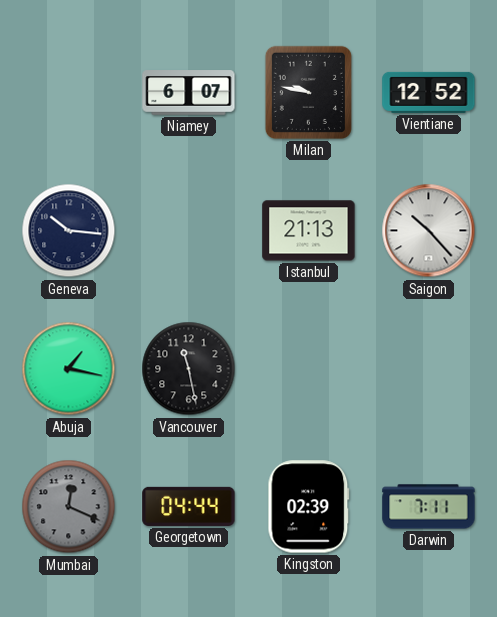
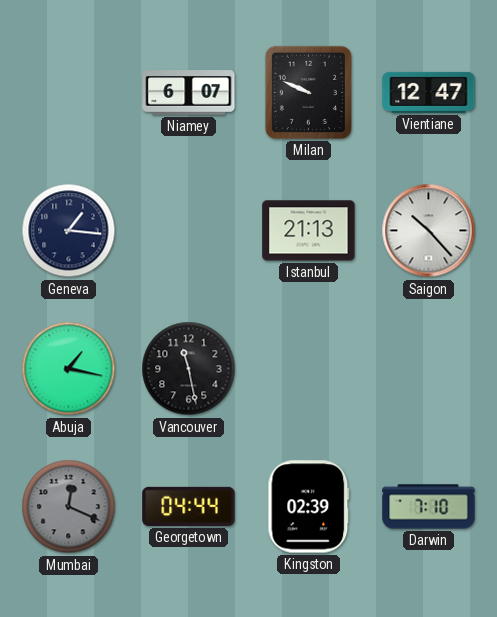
Milan: 9:47 -> 9:49 (308, 92)
Vientiane: 12:52 -> 12:47 (429, 92)
Geneva: 10:16 -> 1:16 (69, 231)
Darwin: 7:11 -> 7:10 (429, 507)
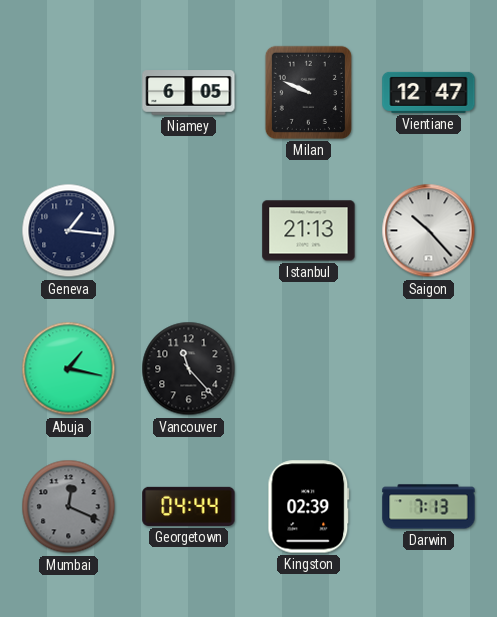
Niamey: 6:07 -> 6:05 (189, 93)
Vancouver: 11:28 -> 11:23 (189, 369)
Darwin: 7:10 -> 7:13 (429, 507)
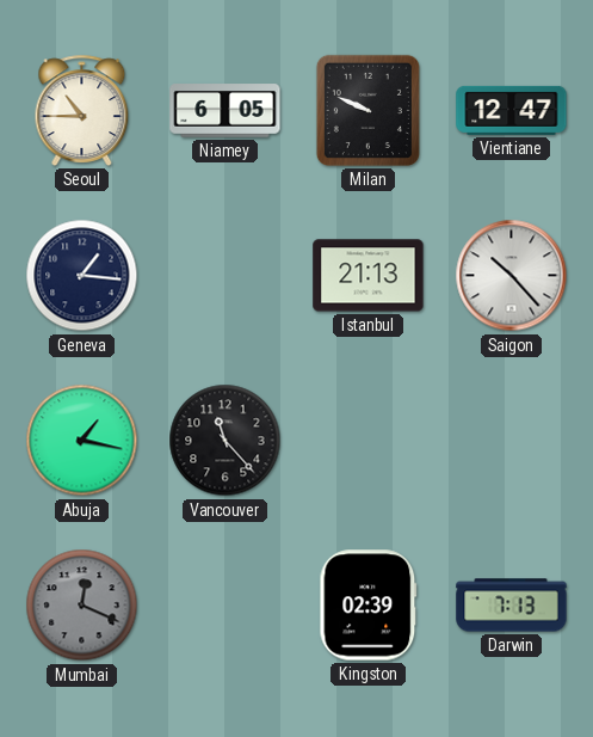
Seoul: none -> 10:45 (82, 110)
Georgetown: 04:44 -> none (189, 506)
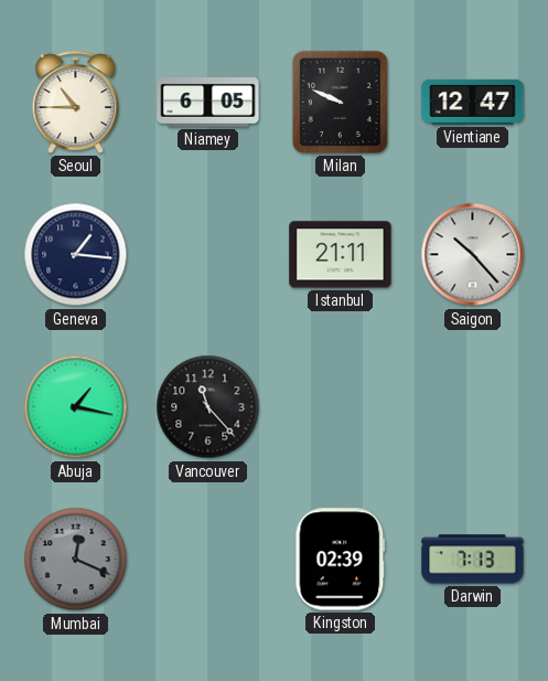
Istanbul: 21:13 -> 21:11 (341, 255)
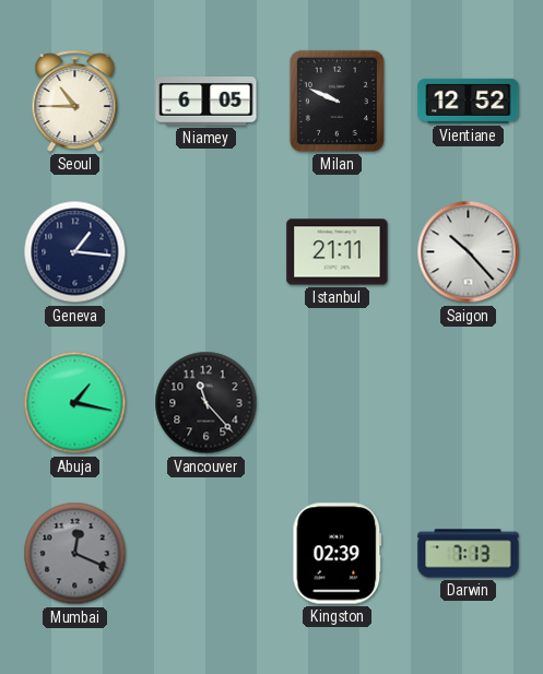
Vientiane: 12:47 -> 12:52 (469, 100)
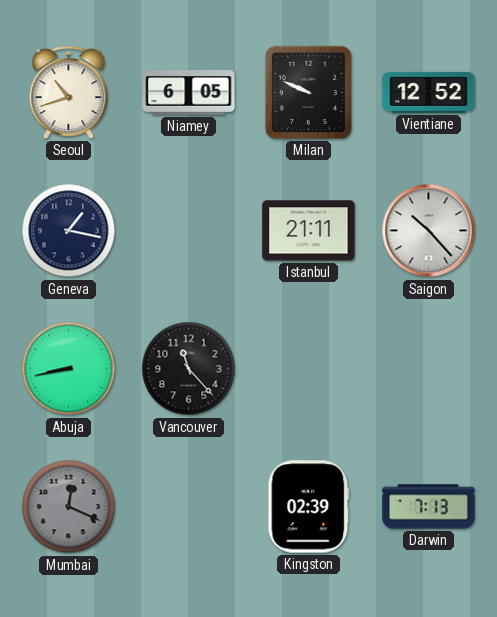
Seoul: 10:45 -> 10:42 (69, 92)
Geneva: 1:16 -> 1:17 (69, 231)
Abuja: 1:17 -> 8:43 (69, 369)
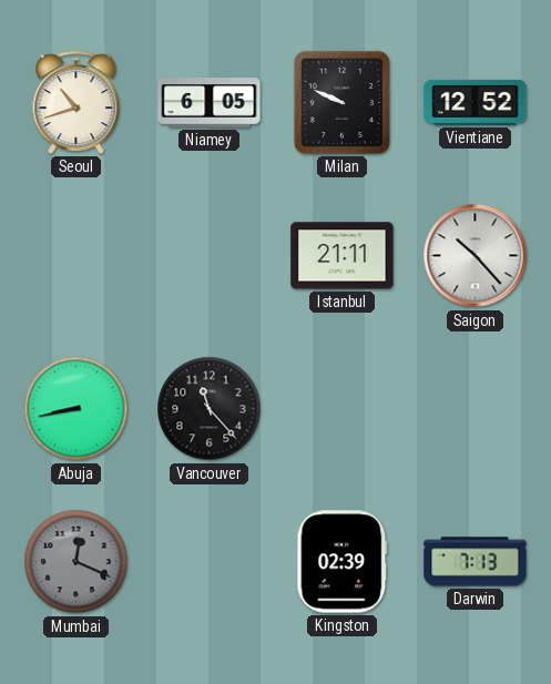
Geneva: 1:17 -> none (69, 231)
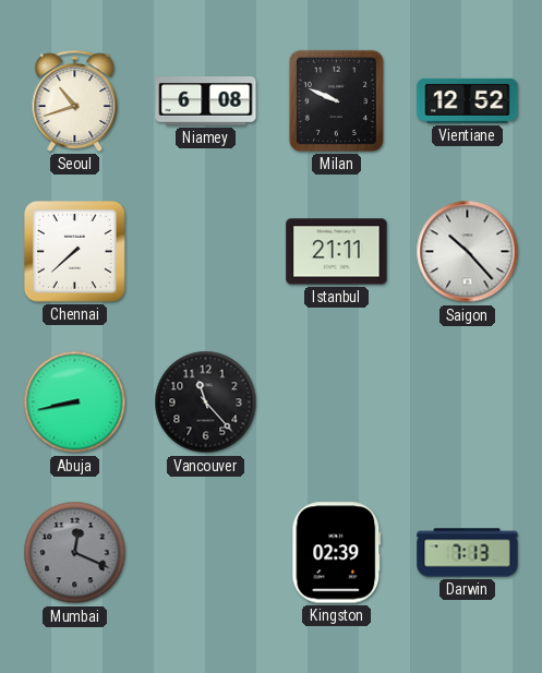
Niamey: 6:05 -> 6:08 (206, 101)
Chennai: none -> 7:38 (75, 252)
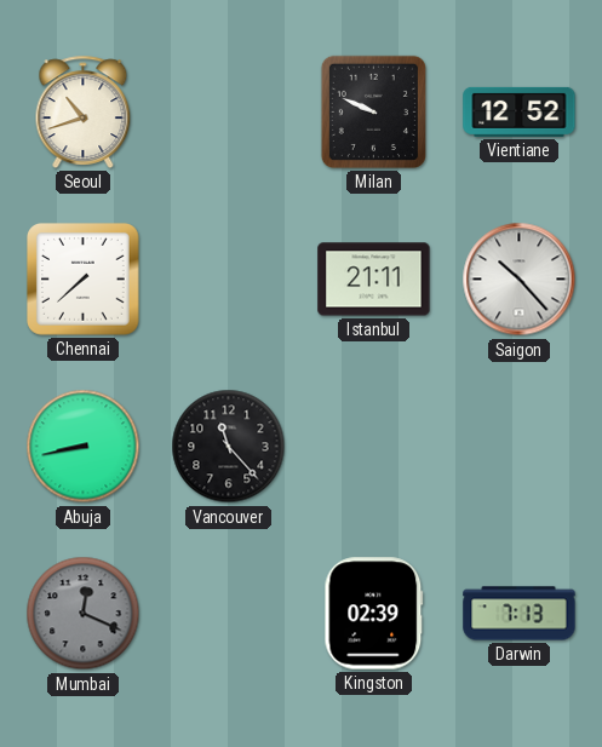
Niamey: 6:08 -> none (206, 101)
